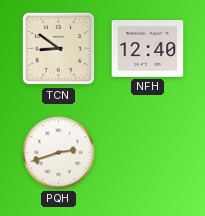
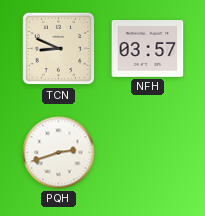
TCN: 8:51 -> 8:49 (59, 49)
NFH: 12:40 -> 03:57 (148, 49)
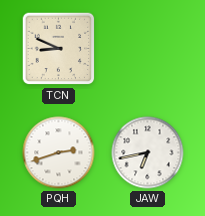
NFH: 03:57 -> none (148, 49)
JAW: none -> 6:43 (148, 153)
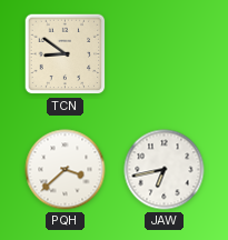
TCN: 8:49 -> 8:51 (66, 54)
PQH: 2:42 -> 3:38 (66, 170)
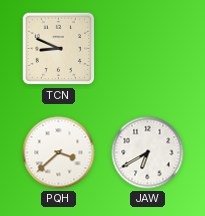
TCN: 8:51 -> 8:49 (59, 49)
JAW: 6:43 -> 6:40 (148, 153)
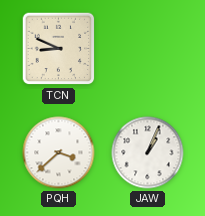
JAW: 6:40 -> 1:04 (148, 153)
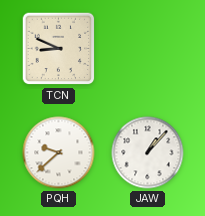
PQH: 3:38 -> 9:38 (59, 153)
JAW: 1:04 -> 1:07 (148, 153)
